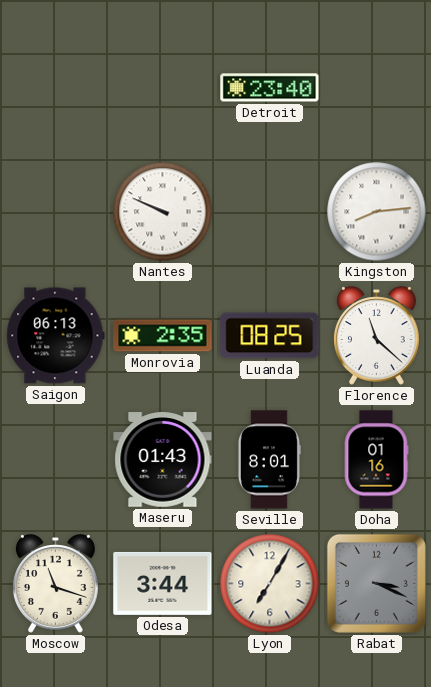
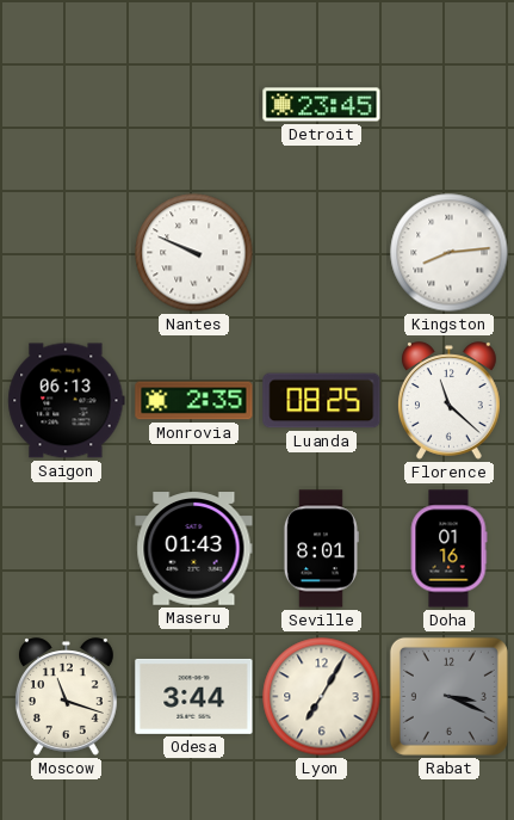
Detroit: 23:40 -> 23:45 (322, 105)
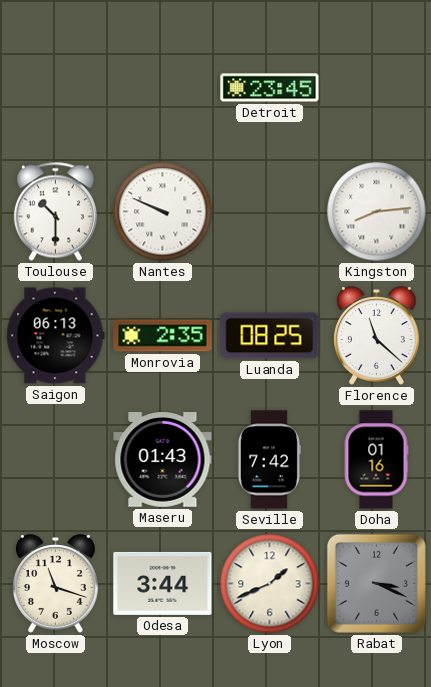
Toulouse: none -> 10:30 (55, 212)
Seville: 8:01 -> 7:42 (269, 460)
Lyon: 7:05 -> 1:41 (270, 584)
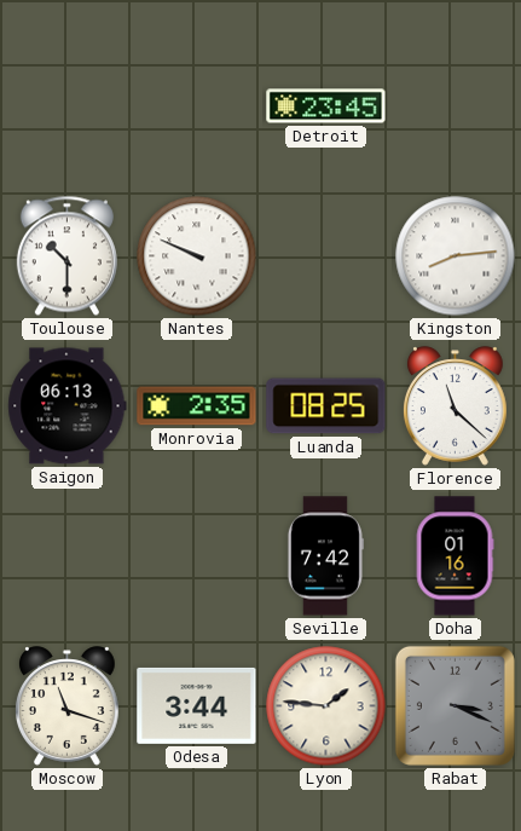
Maseru: 01:43 -> none (163, 460)
Lyon: 1:41 -> 1:46 (326, 706)
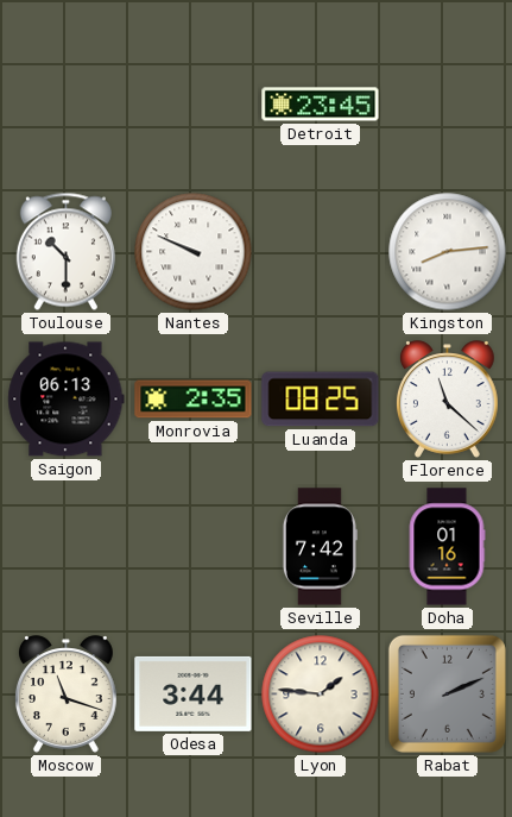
Rabat: 3:19 -> 2:11 (447, 693)
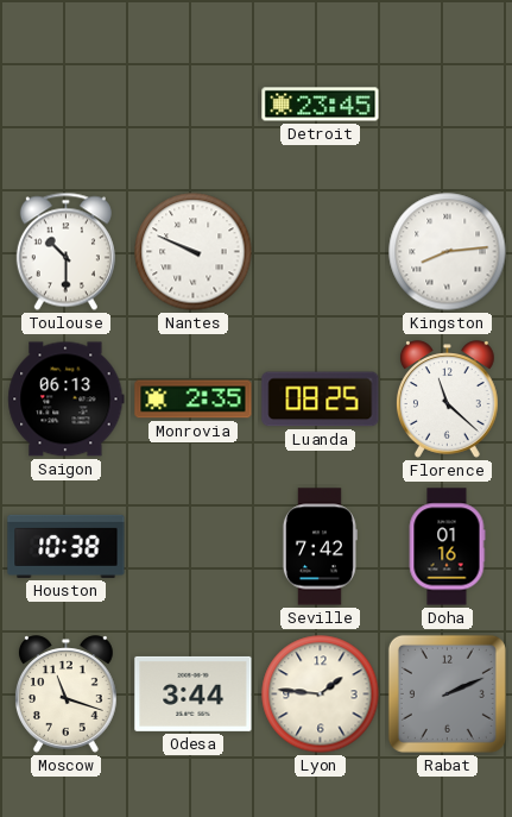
Houston: none -> 10:38 (67, 546)
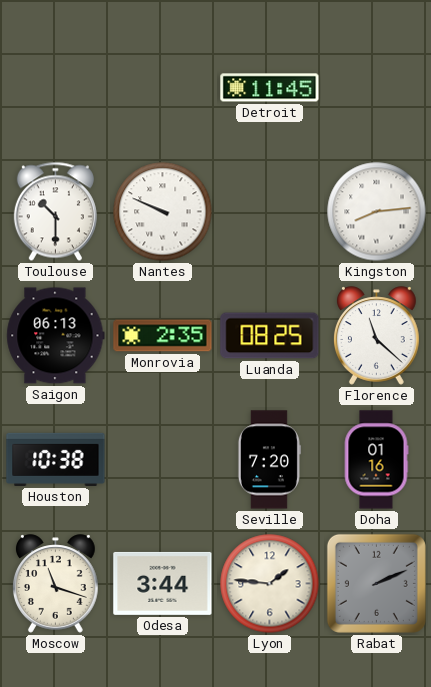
Detroit: 23:45 -> 11:45 (270, 88)
Seville: 7:42 -> 7:20 (269, 460)
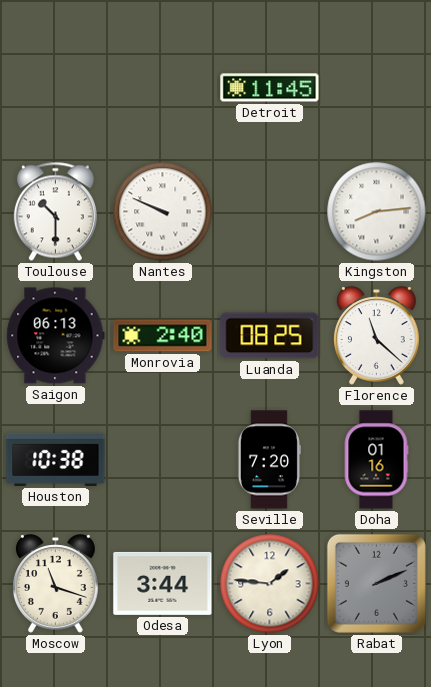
Monrovia: 2:35 -> 2:40 (163, 336)
